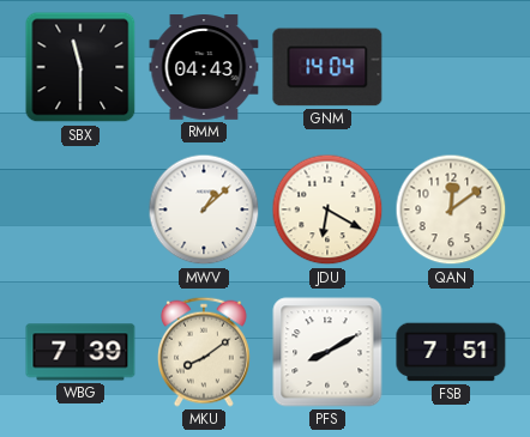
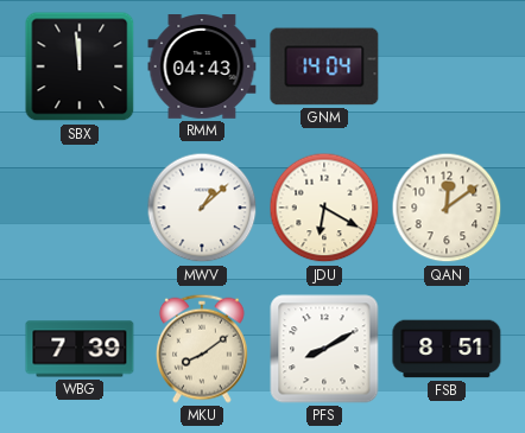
SBX: 11:30 -> 11:59 (80, 66)
FSB: 7:51 -> 8:51 (447, 349)
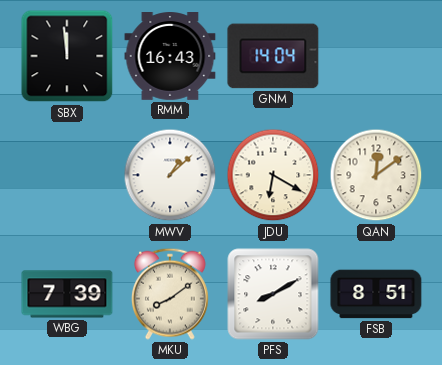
RMM: 04:43 -> 16:43 (170, 57)
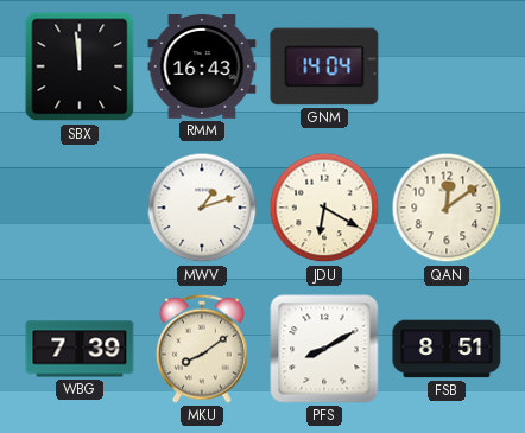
MWV: 1:08 -> 1:12 (202, 208)
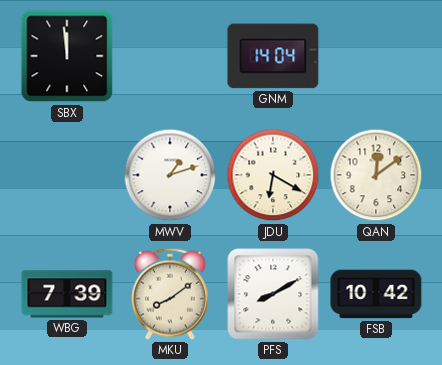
RMM: 16:43 -> none (202, 68)
FSB: 8:51 -> 10:42 (376, 294)
